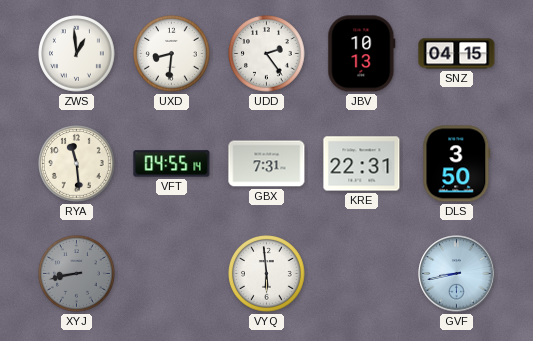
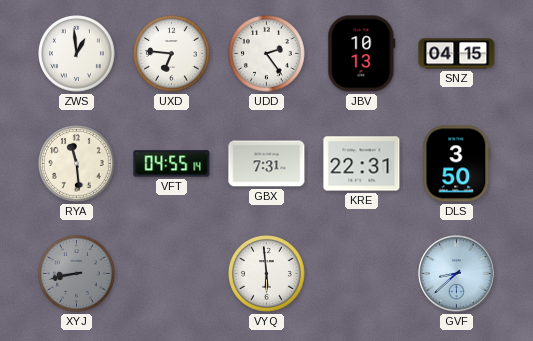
UXD: 8:31 -> 6:46 (172, 54)
GVF: 8:43 -> 8:38 (457, 274)
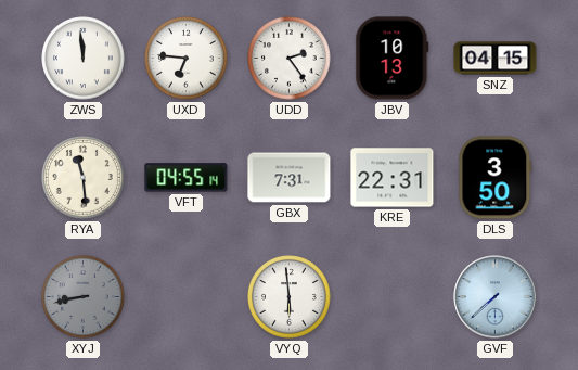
ZWS: 12:59 -> 11:59 (84, 59)
GVF: 8:38 -> 7:38 (496, 297)
